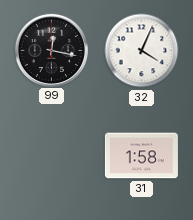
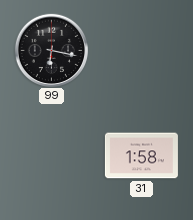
99: 12:17 -> 6:17 (51, 50)
32: 4:04 -> none (142, 51)
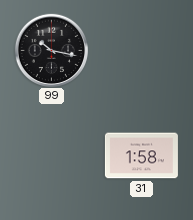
99: 6:17 -> 10:17 (51, 50)
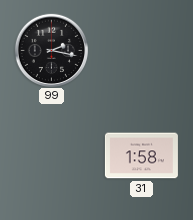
99: 10:17 -> 2:17 (51, 50)
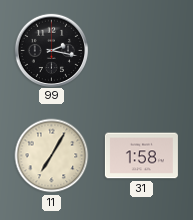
11: none -> 7:05 (52, 156)
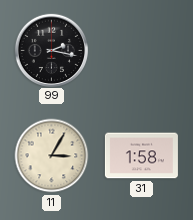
11: 7:05 -> 3:05 (52, 156)
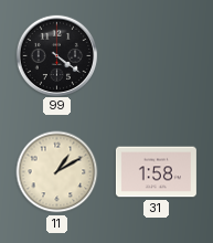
99: 2:17 -> 4:21 (56, 55)
11: 3:05 -> 1:10 (57, 172)
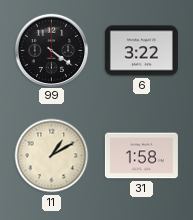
6: none -> 3:22 (141, 51)
